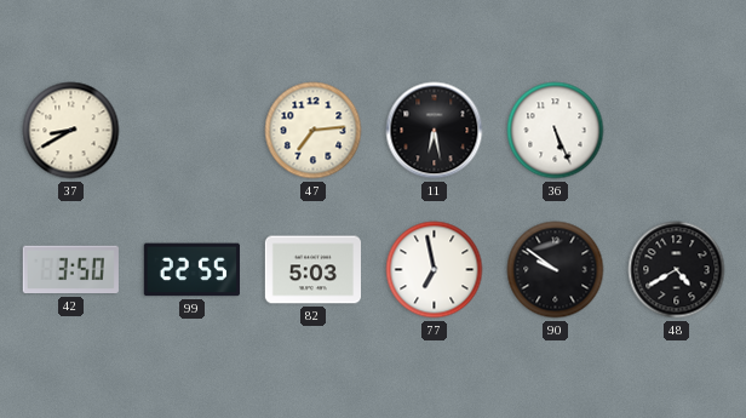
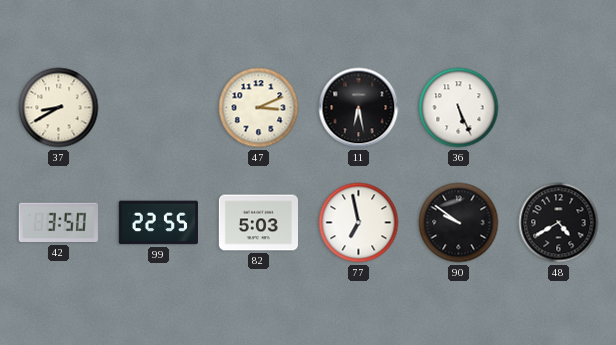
47: 7:14 -> 3:11 (259, 108)
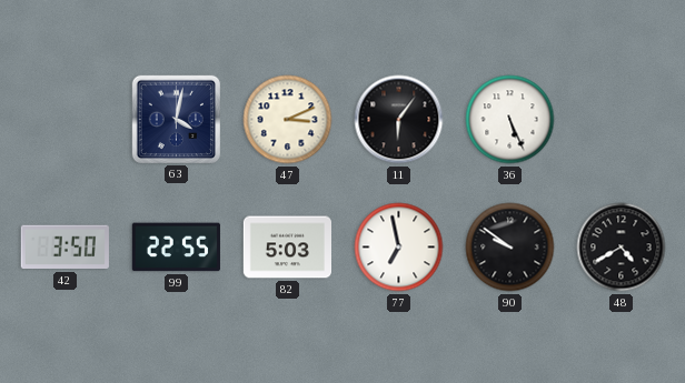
37: 8:40 -> none (59, 108)
63: none -> 4:02 (176, 119)
11: 6:28 -> 6:06 (399, 120)
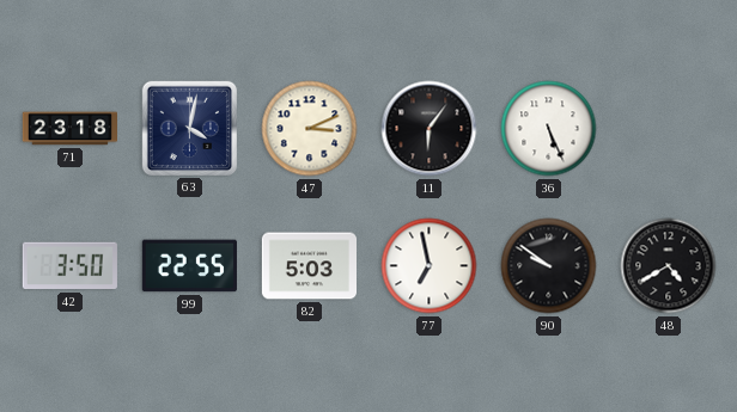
71: none -> 23:18 (69, 129)
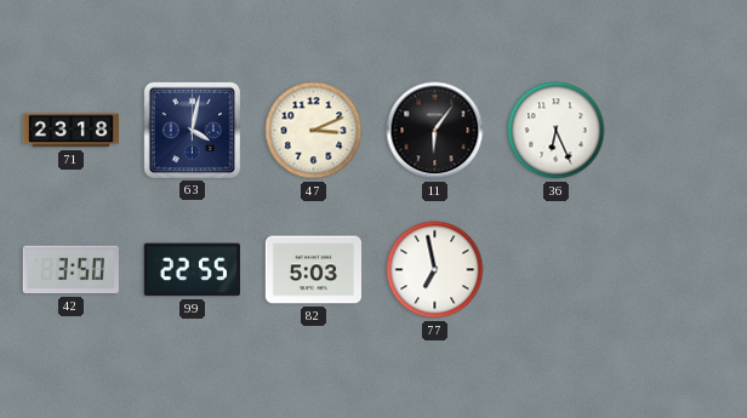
36: 5:26 -> 6:26 (557, 131)
90: 9:51 -> none (549, 266)
48: 4:40 -> none (669, 266)
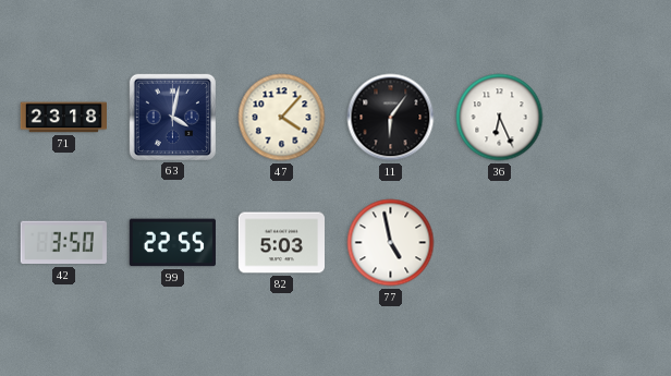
47: 3:11 -> 4:07 (282, 118)
77: 6:58 -> 4:58 (391, 243)
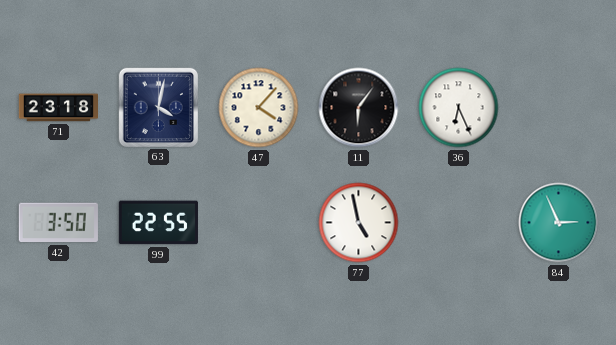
82: 5:03 -> none (281, 243)
84: none -> 2:56 (559, 223)
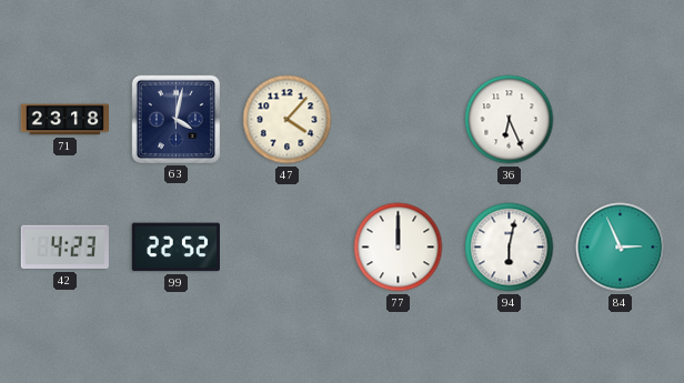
11: 6:06 -> none (359, 108)
42: 3:50 -> 4:23 (64, 248)
99: 22:55 -> 22:52 (175, 248)
77: 4:58 -> 12:00 (399, 248)
94: none -> 6:02 (510, 248)
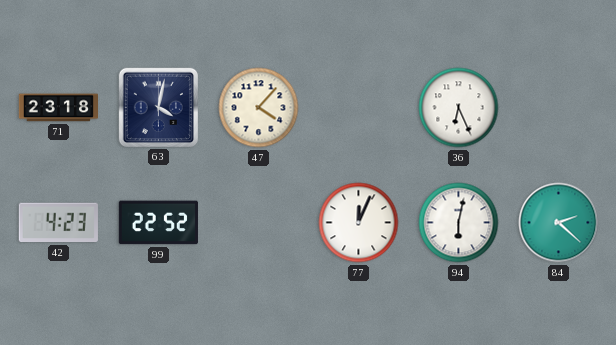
77: 12:00 -> 12:04 (359, 223)
84: 2:56 -> 2:22 (559, 223)
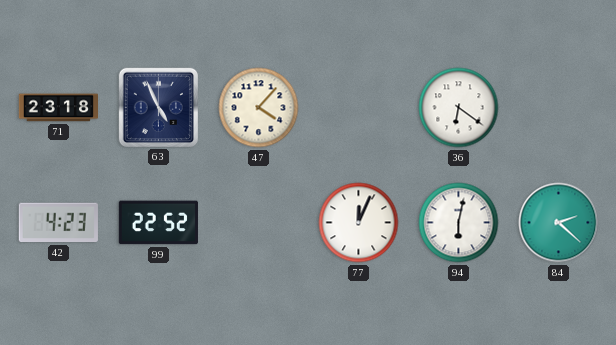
63: 4:02 -> 4:56 (158, 107)
36: 6:26 -> 6:21 (459, 108)
